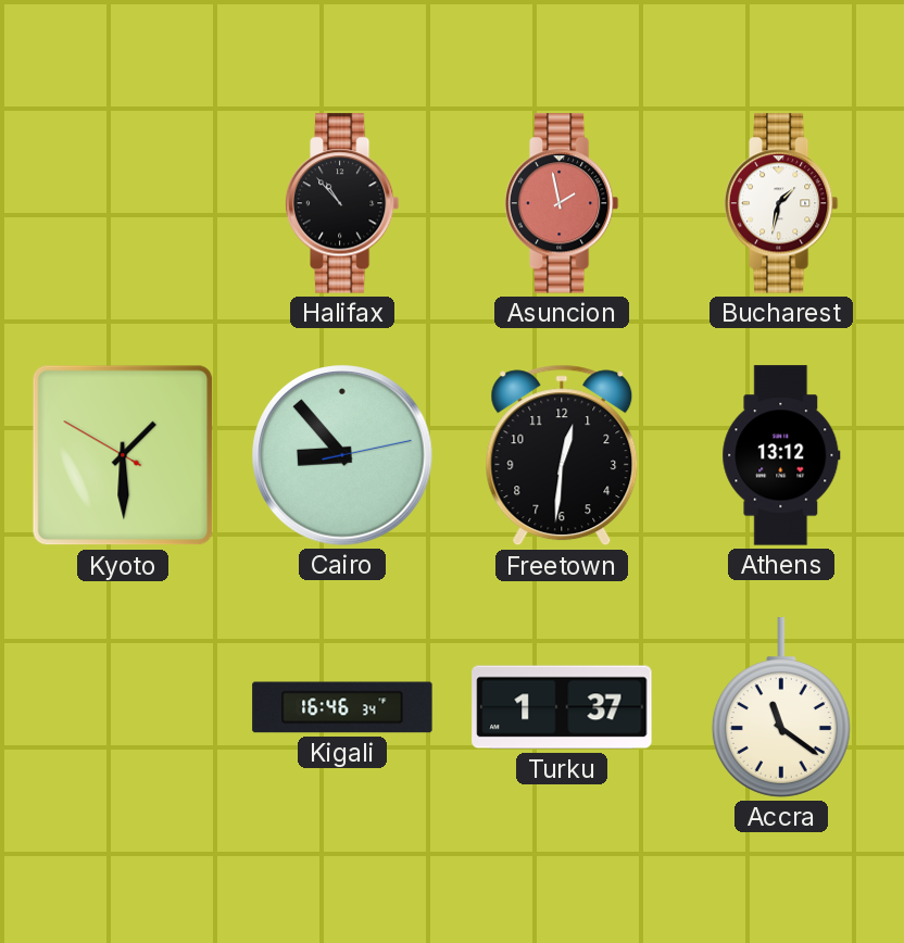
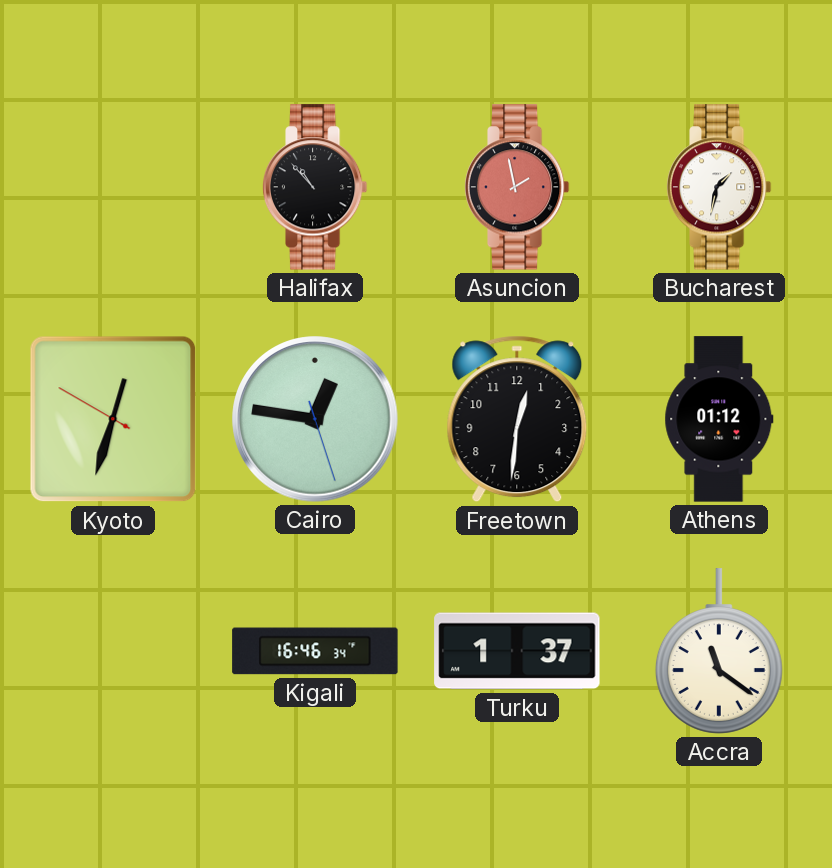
Kyoto: 1:29 -> 12:32 (113, 419)
Cairo: 8:53 -> 12:46 (315, 419)
Athens: 13:12 -> 01:12 (719, 419)
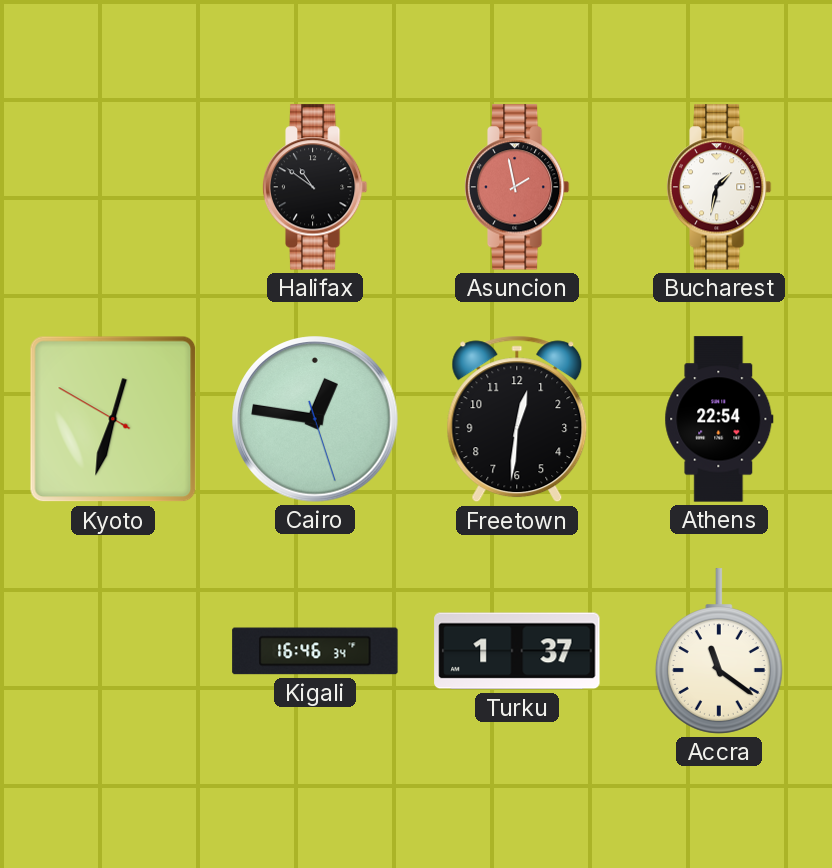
Halifax: 10:53 -> 10:51 (315, 187)
Athens: 01:12 -> 22:54 (719, 419)
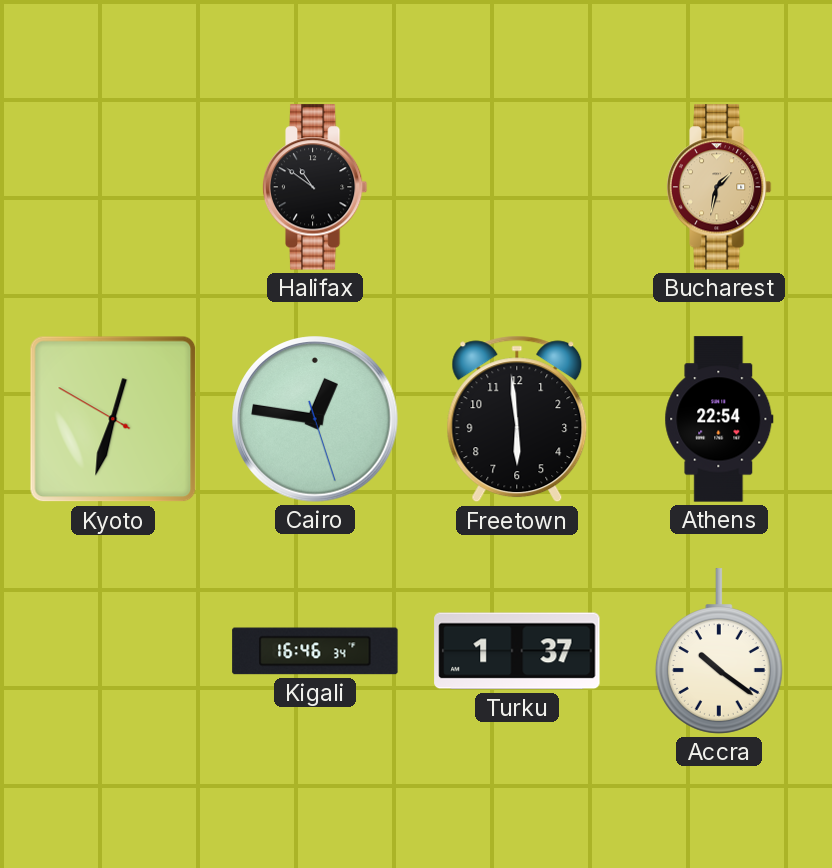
Asuncion: 1:58 -> none (517, 187)
Bucharest dial: white -> champagne (719, 187)
Freetown: 12:31 -> 5:59 (517, 419)
Accra: 11:21 -> 10:21 (719, 651)
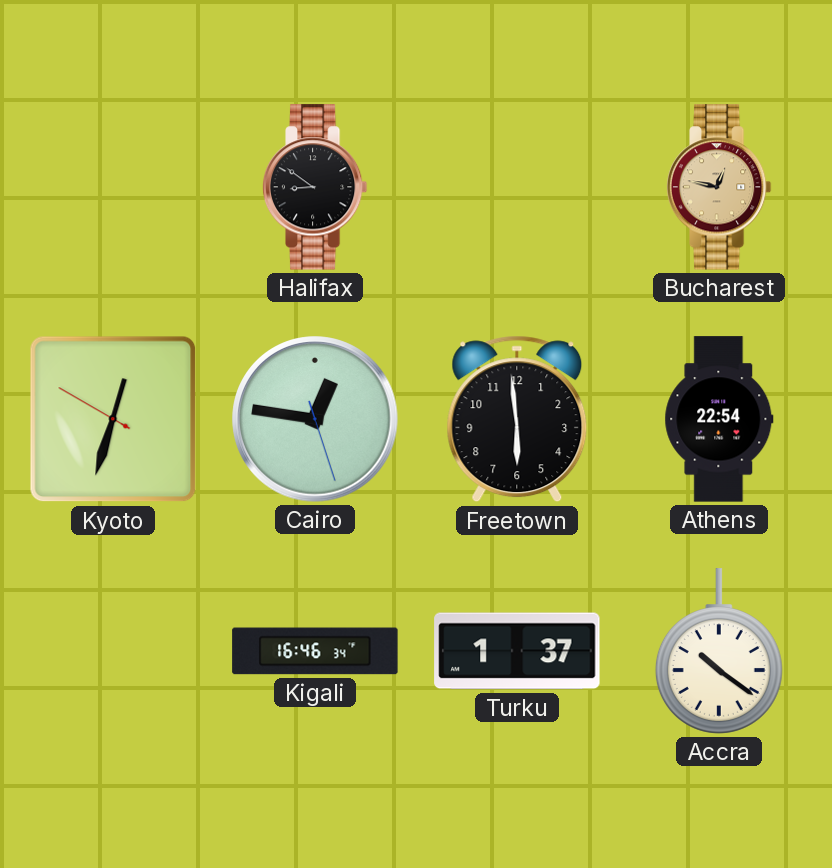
Halifax: 10:51 -> 8:51 (315, 187)
Bucharest: 1:32 -> 12:47 (719, 187)
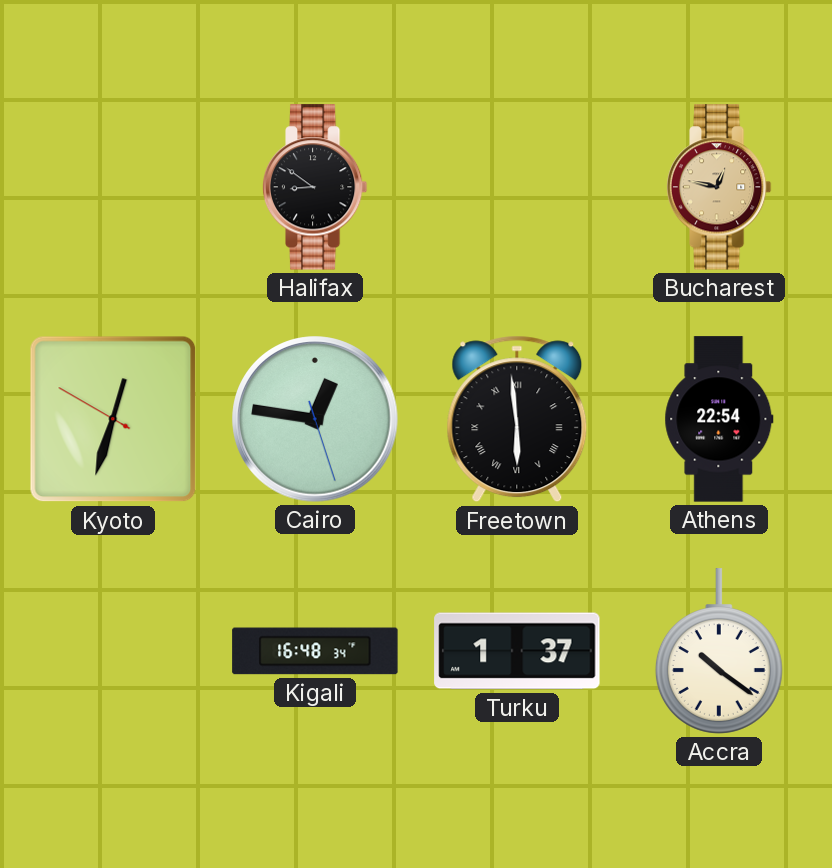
Freetown numerals: Arabic -> Roman (517, 419)
Kigali: 16:46 -> 16:48 (315, 651)
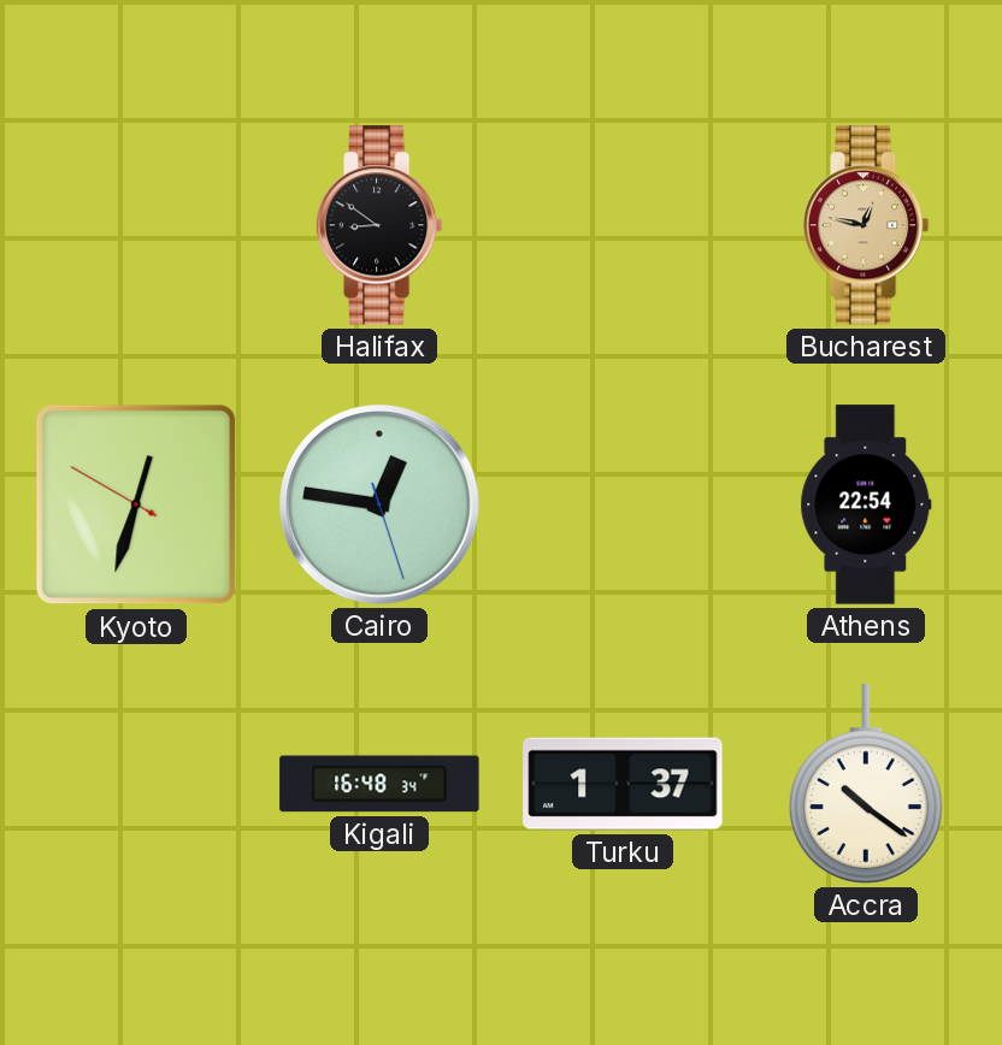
Freetown: 5:59 -> none (517, 419)
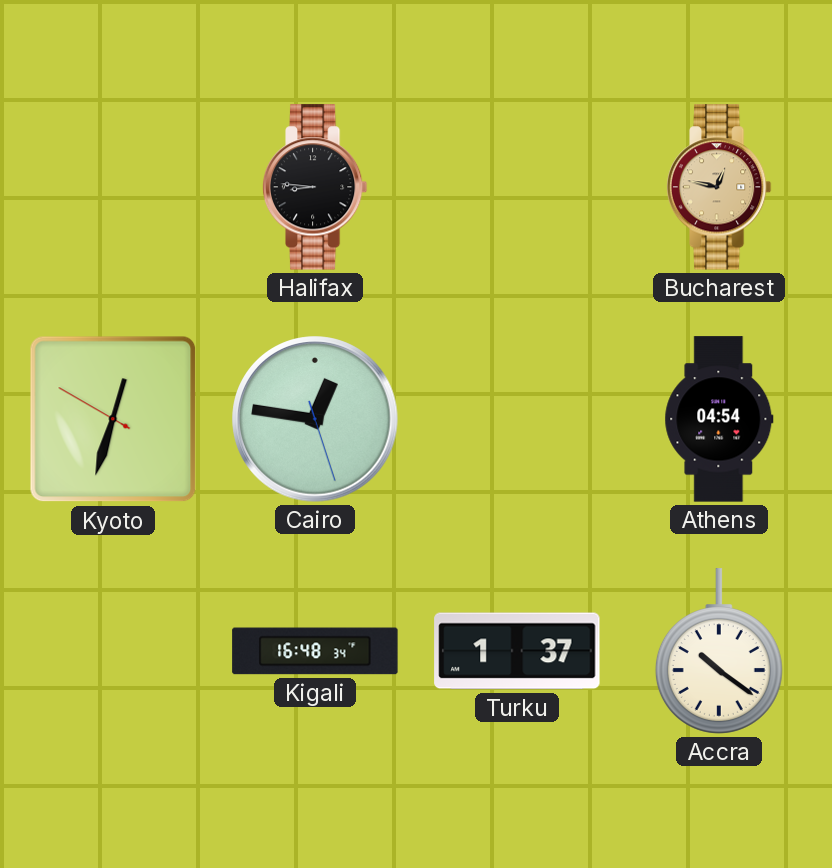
Halifax: 8:51 -> 8:46 (315, 187)
Athens: 22:54 -> 04:54 (719, 419)
